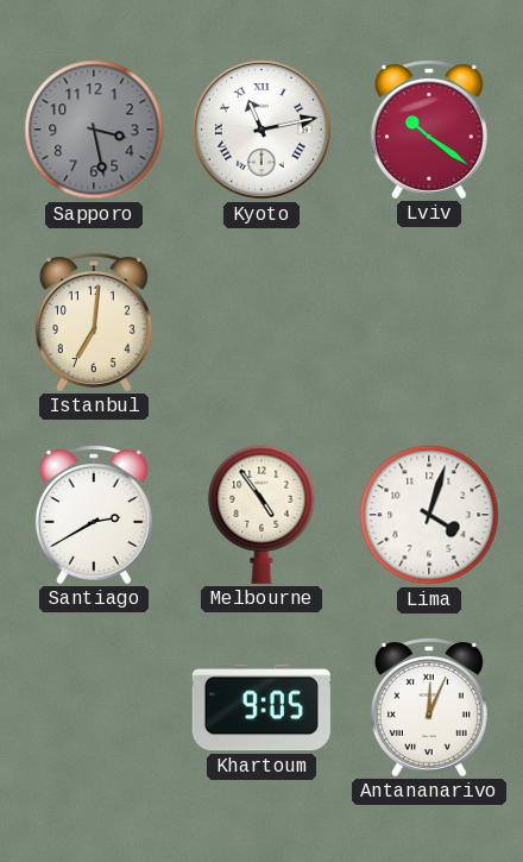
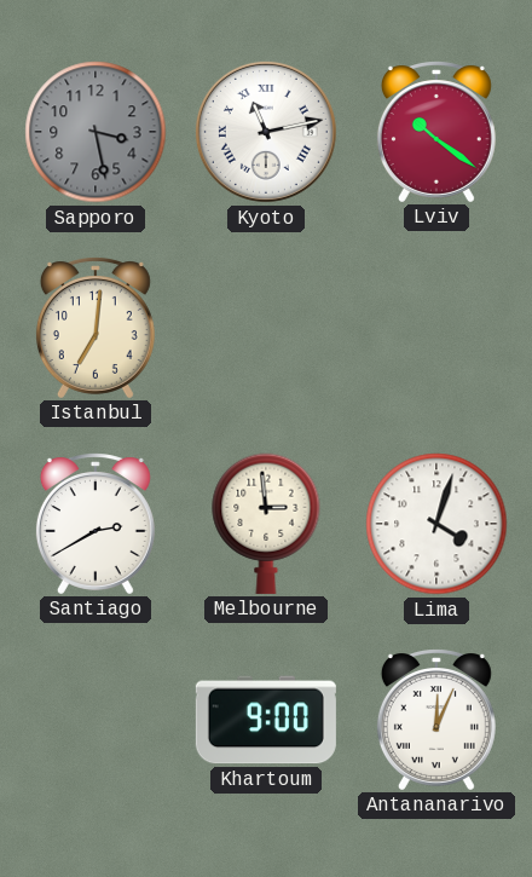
Melbourne: 4:54 -> 2:59 (266, 524)
Khartoum: 9:05 -> 9:00 (266, 720)
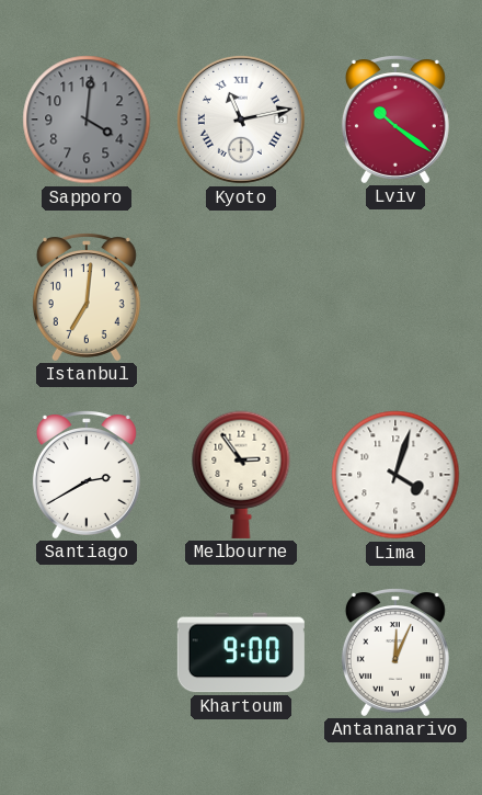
Sapporo: 3:28 -> 4:01 (87, 120)
Melbourne: 2:59 -> 2:54 (241, 475)
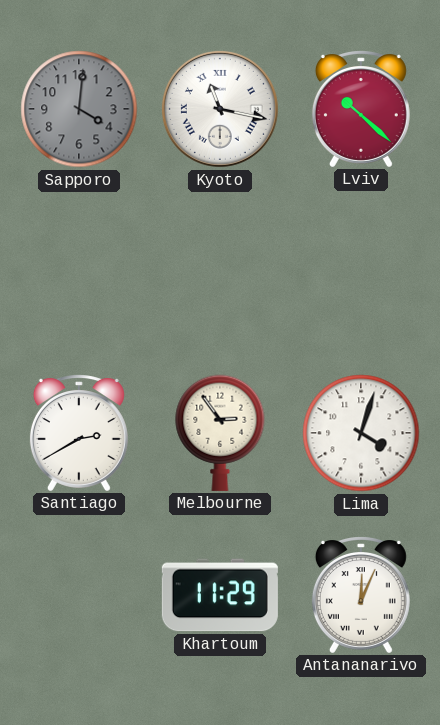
Kyoto: 11:13 -> 11:17 (220, 109)
Lviv: 10:21 -> 10:22 (361, 109)
Istanbul: 7:01 -> none (87, 297)
Khartoum: 9:00 -> 11:29 (220, 595)
